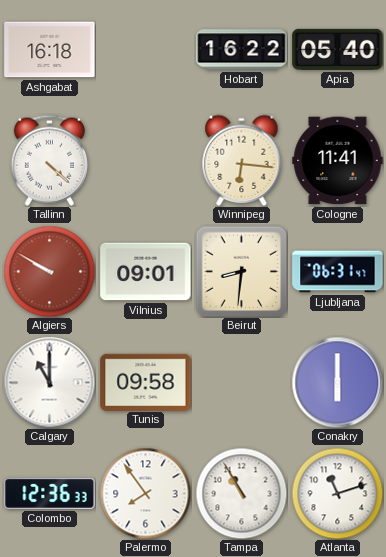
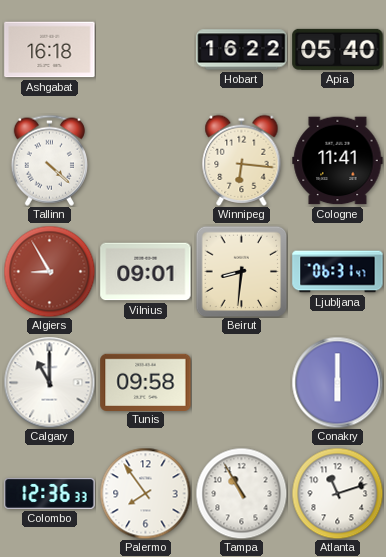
Algiers: 9:50 -> 8:55 (49, 271)
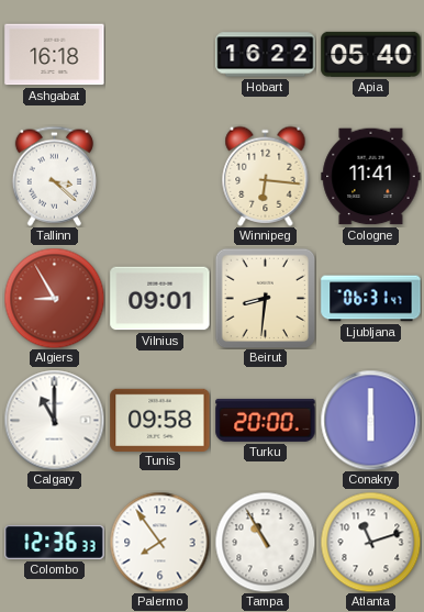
Tallinn: 4:22 -> 3:22 (54, 176)
Turku: none -> 20:00 (266, 420)
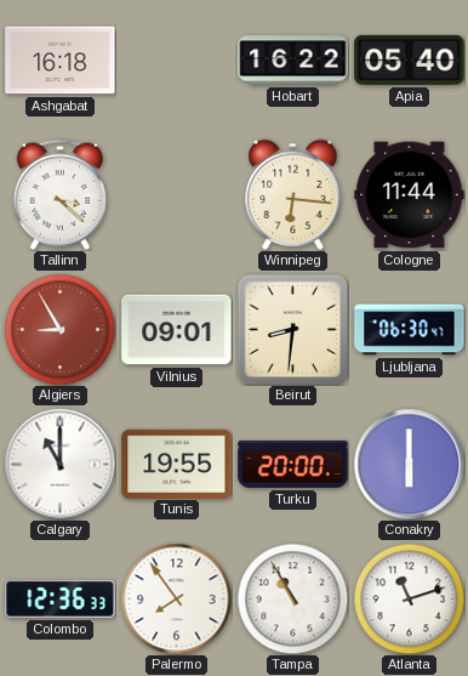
Cologne: 11:41 -> 11:44 (410, 195)
Ljubljana: 06:31 -> 06:30 (410, 330)
Tunis: 09:58 -> 19:55 (177, 464)
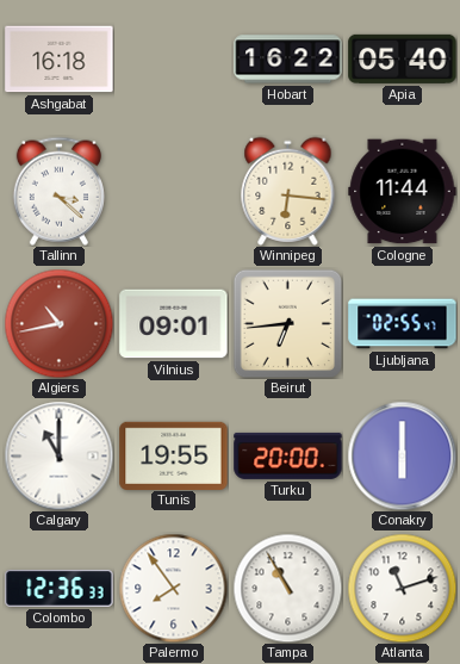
Algiers: 8:55 -> 10:43 (58, 323)
Beirut: 8:31 -> 6:44 (287, 323)
Ljubljana: 06:30 -> 02:55 (403, 324)
